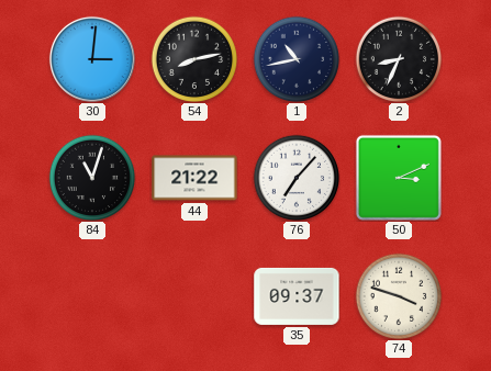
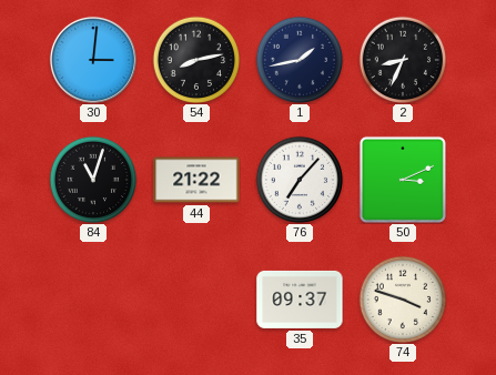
1: 10:43 -> 1:43 (300, 60)
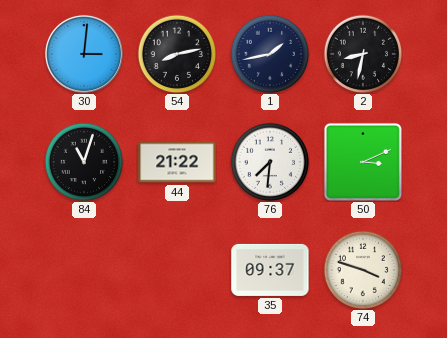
2: 8:34 -> 8:32 (363, 54)
76: 7:07 -> 7:31 (270, 162)
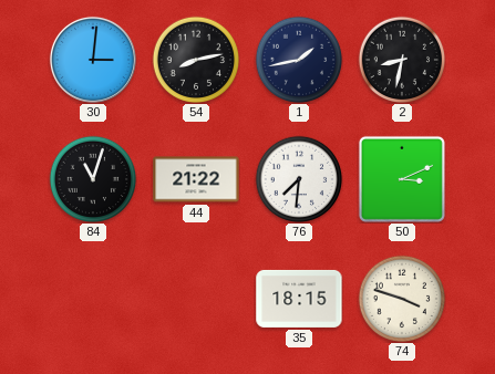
35: 09:37 -> 18:15 (299, 299)
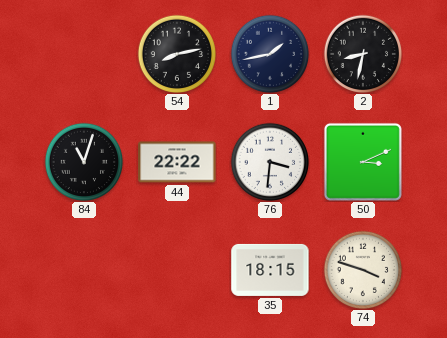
30: 3:01 -> none (93, 60)
44: 21:22 -> 22:22 (177, 162)
76: 7:31 -> 3:31 (270, 162)
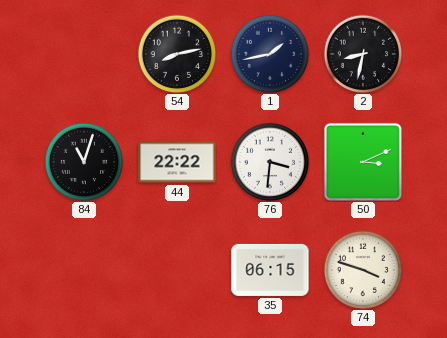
35: 18:15 -> 06:15 (270, 270)
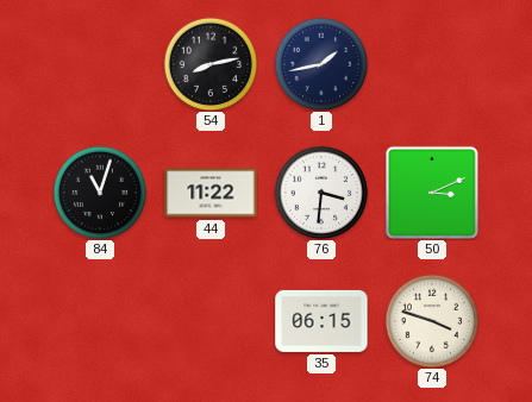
2: 8:32 -> none (363, 54)
44: 22:22 -> 11:22 (211, 193)
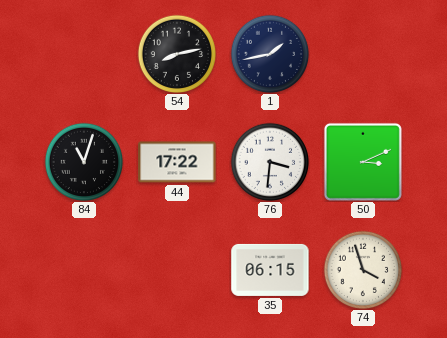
44: 11:22 -> 17:22 (177, 162)
74: 3:48 -> 3:57 (363, 270)
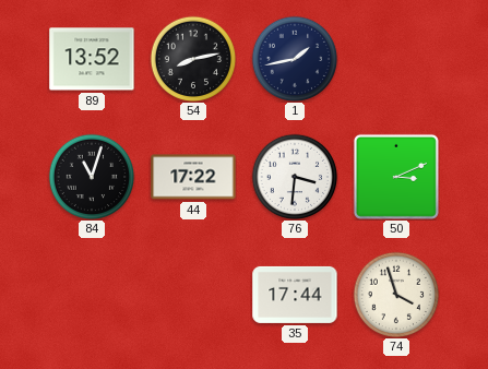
89: none -> 13:52 (92, 59)
35: 06:15 -> 17:44 (295, 295)
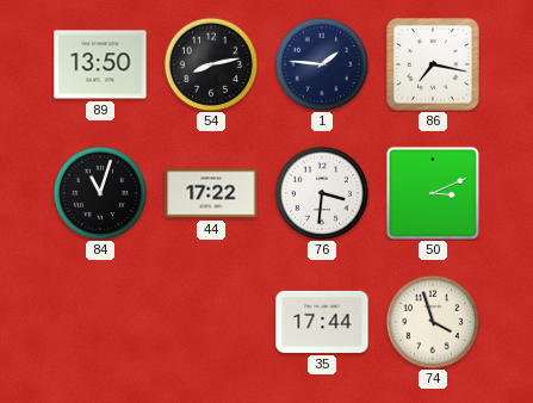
89: 13:52 -> 13:50 (100, 64)
1: 1:43 -> 1:46 (322, 64)
86: none -> 7:17 (433, 64)
